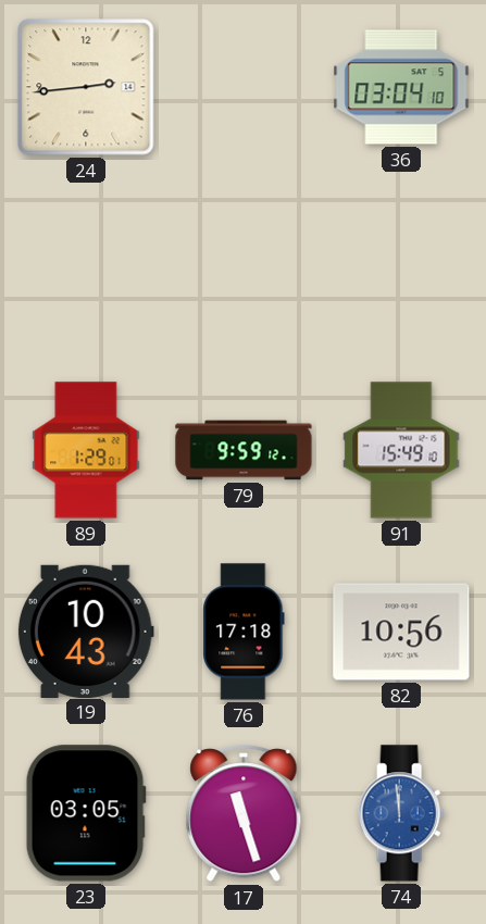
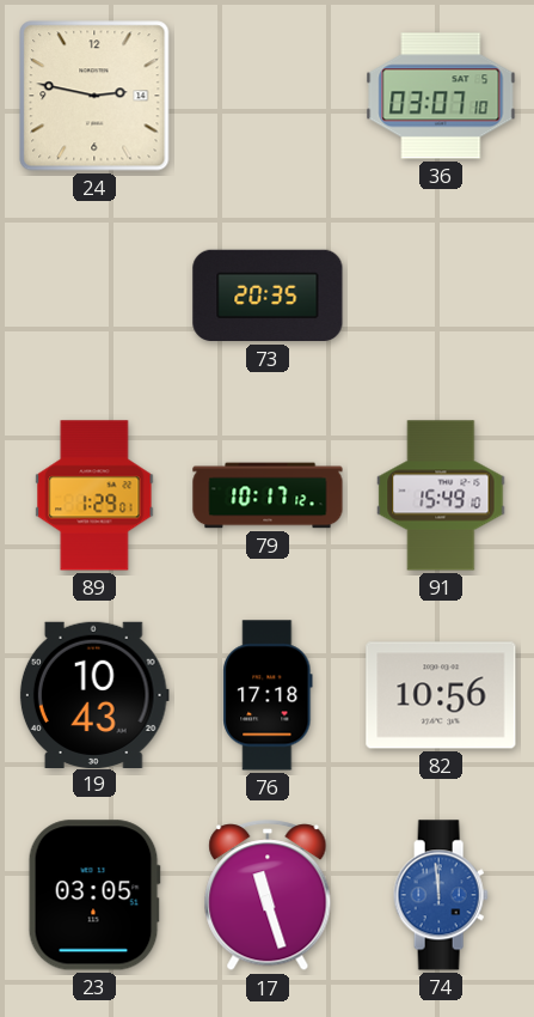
24: 2:44 -> 2:47 (94, 96)
36: 03:04 -> 03:07 (441, 96)
73: none -> 20:35 (268, 296)
79: 9:59 -> 10:17 (268, 495)
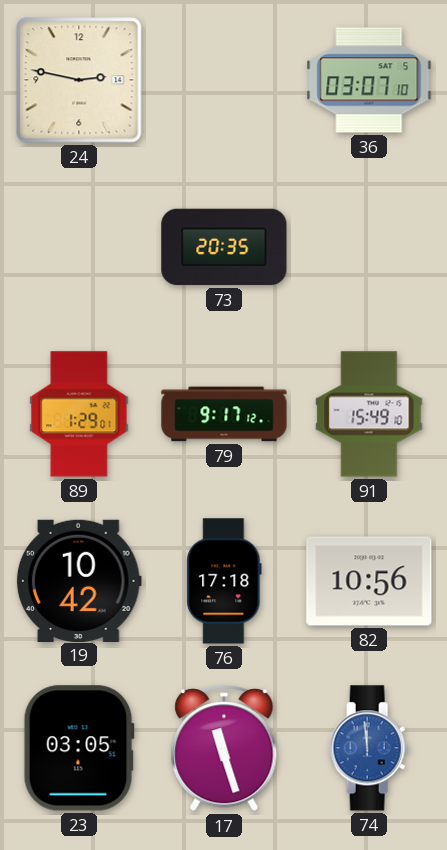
79: 10:17 -> 9:17 (224, 414)
19: 10:43 -> 10:42 (79, 580)
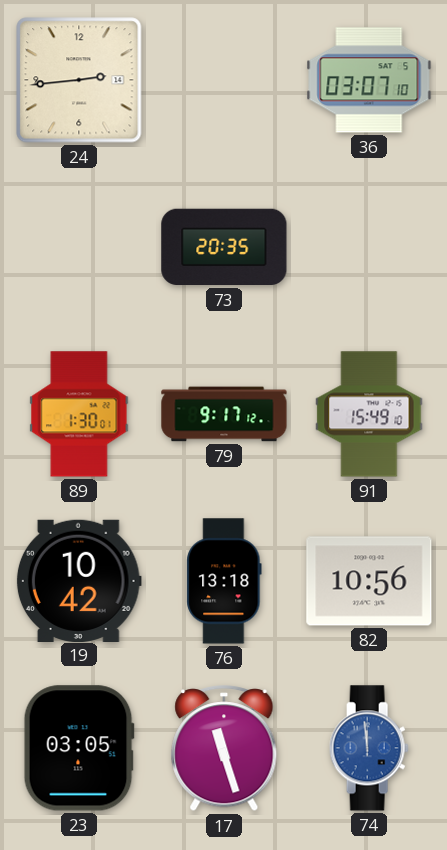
24: 2:47 -> 2:44 (79, 80)
89: 1:29 -> 1:30 (79, 414)
76: 17:18 -> 13:18 (224, 581)
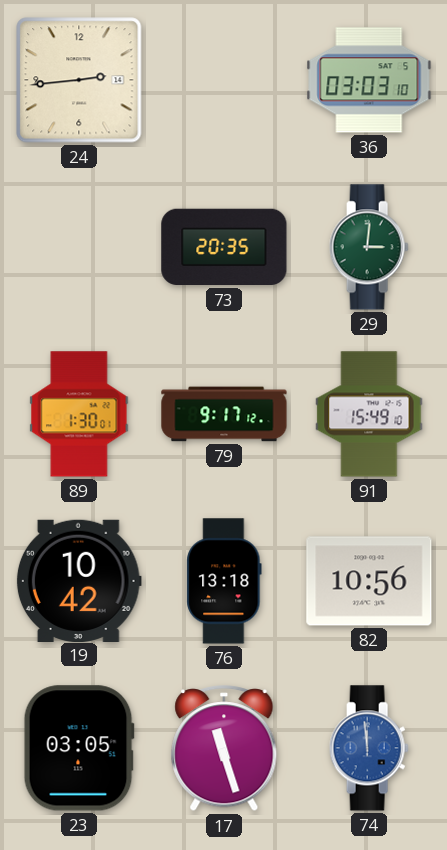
36: 03:07 -> 03:03 (369, 80)
29: none -> 3:01 (369, 247)
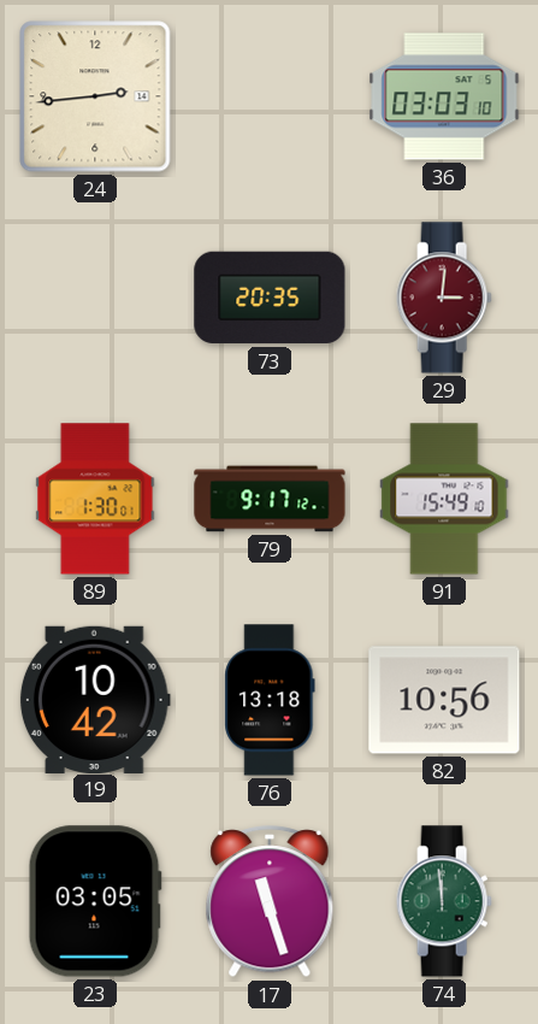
29 dial: green -> burgundy (444, 298)
74 dial: blue -> green (444, 901)
